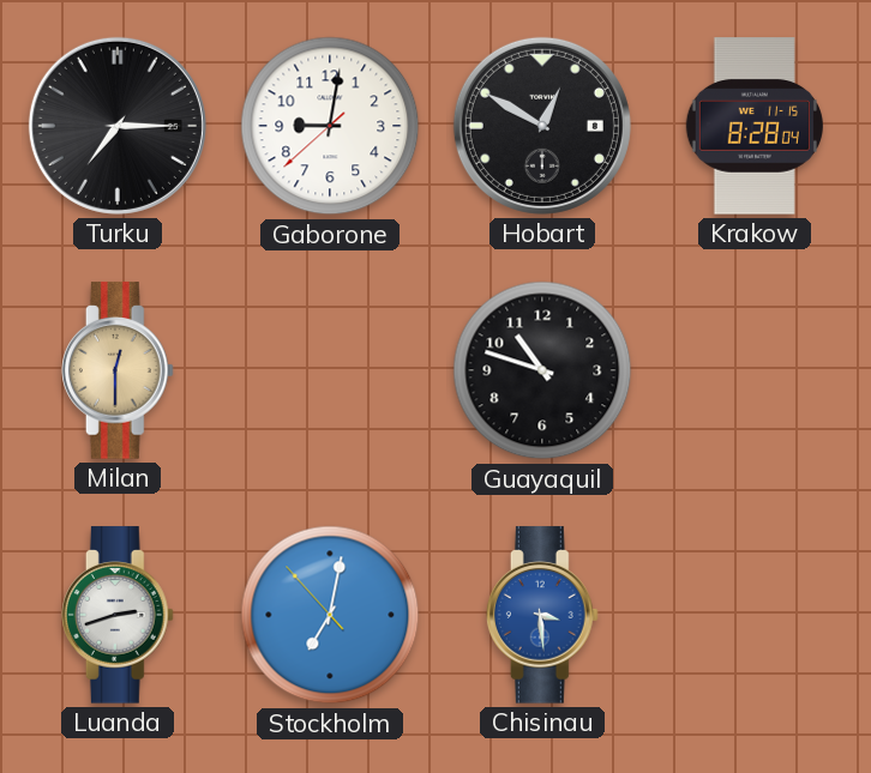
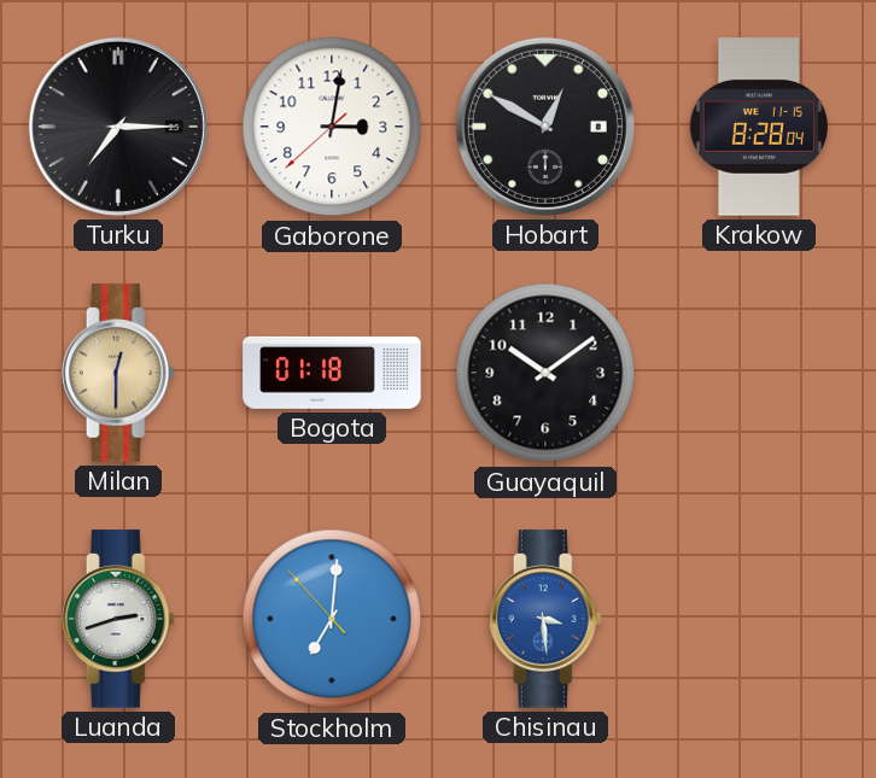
Gaborone: 9:01 -> 3:01 (332, 127)
Bogota: none -> 01:18 (332, 373)
Guayaquil: 10:48 -> 10:09 (545, 373)
Stockholm: 7:01 -> 7:00 (332, 619)
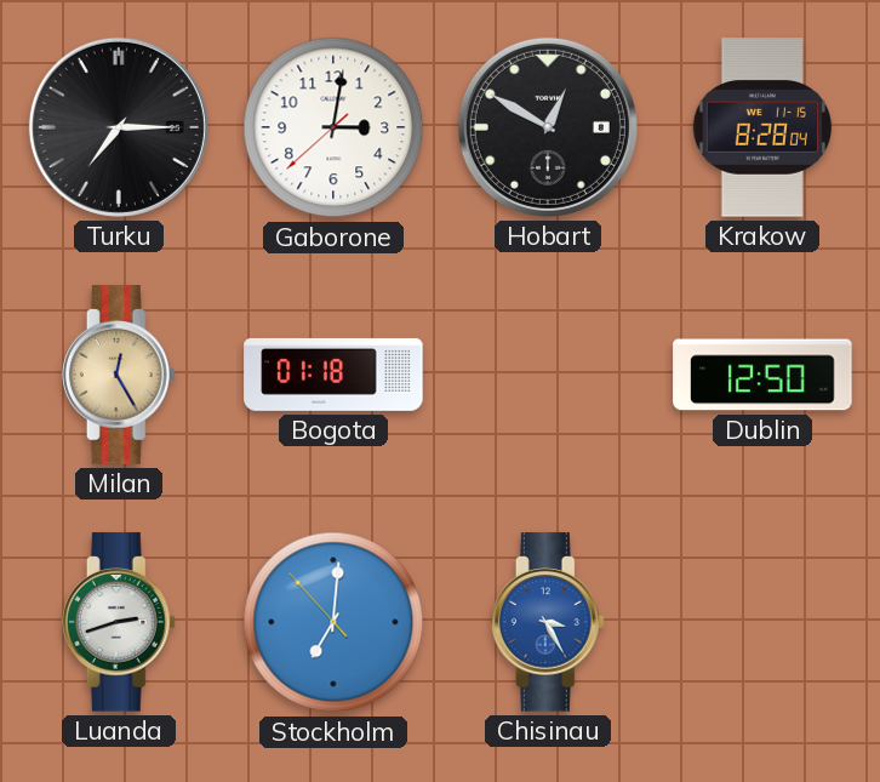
Milan: 12:30 -> 12:25 (119, 375)
Guayaquil: 10:09 -> none (545, 373)
Dublin: none -> 12:50 (762, 375)
Chisinau: 3:29 -> 3:25 (548, 622)
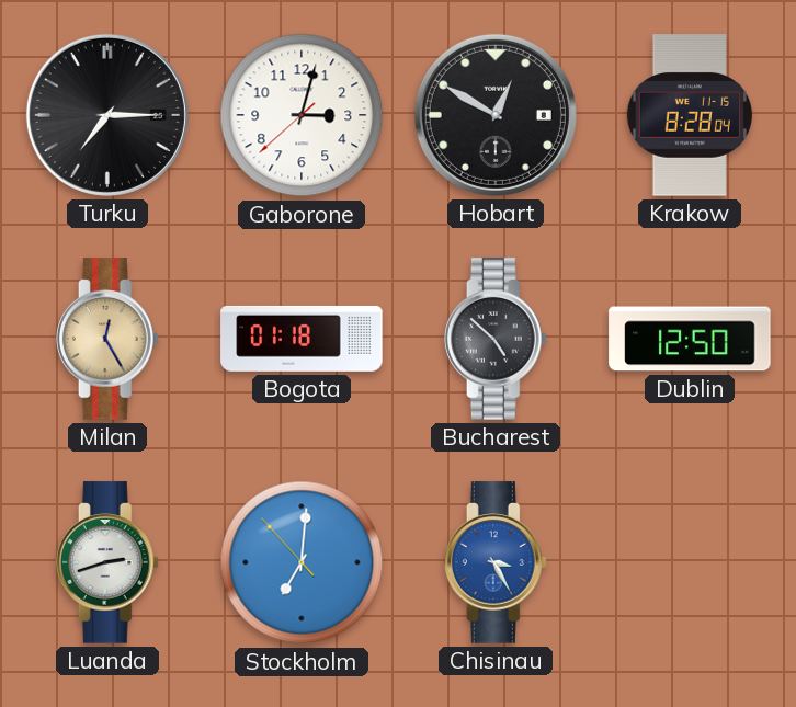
Gaborone: 3:01 -> 3:02 (302, 115)
Bucharest: none -> 4:52 (496, 339)
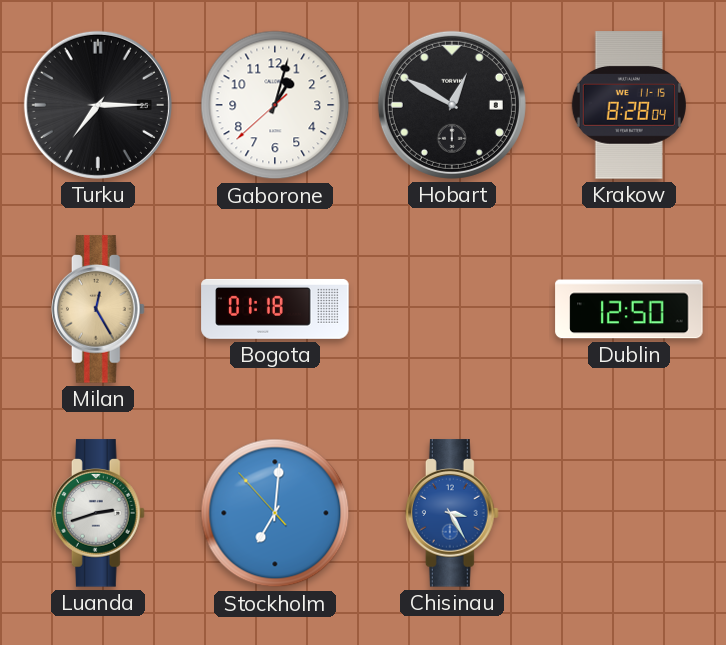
Gaborone: 3:02 -> 1:02 (275, 105)
Bucharest: 4:52 -> none (496, 339)
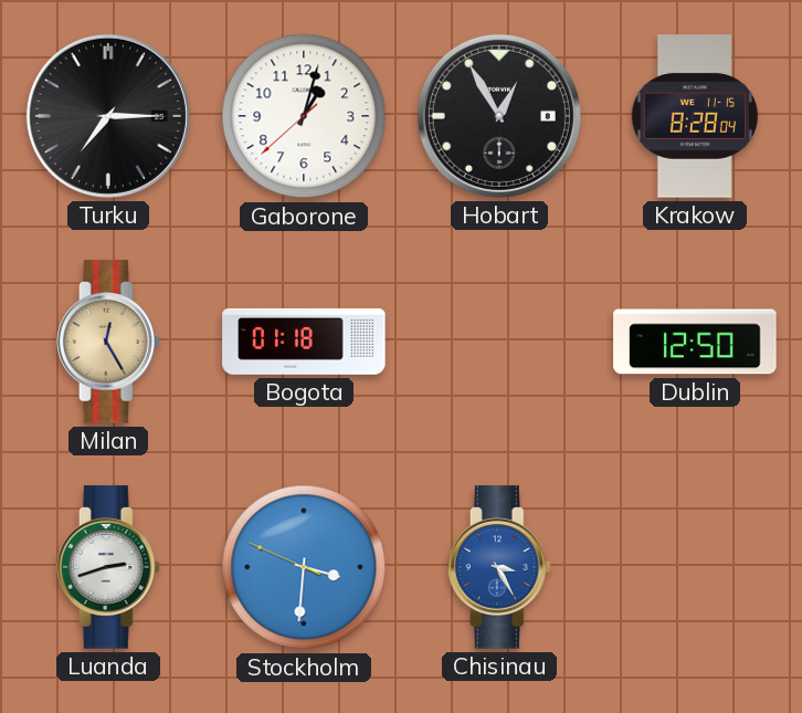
Hobart: 12:50 -> 12:55 (499, 116)
Stockholm: 7:00 -> 3:30 (304, 567)
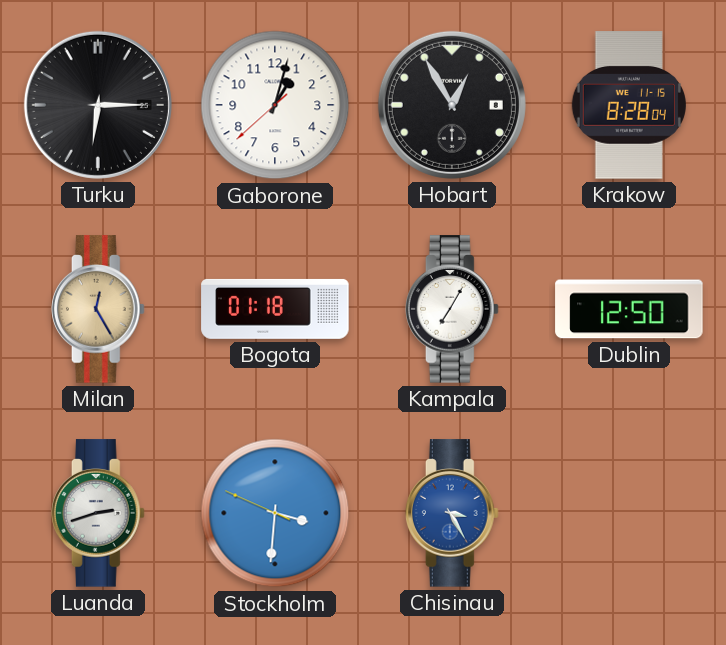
Turku: 7:15 -> 6:15 (98, 105)
Kampala: none -> 7:05 (452, 309)
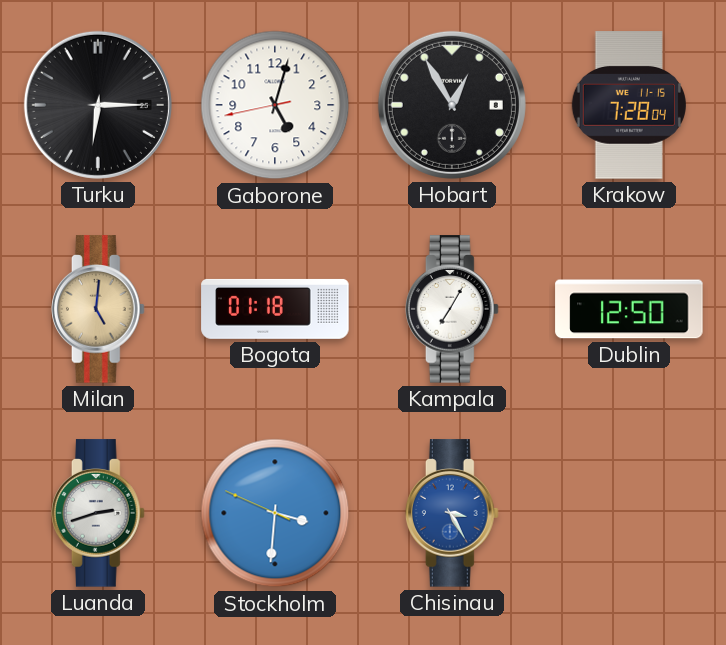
Gaborone: 1:02 -> 5:02 (275, 105)
Krakow: 8:28 -> 7:28 (629, 105)
Milan: 12:25 -> 5:01 (98, 309)
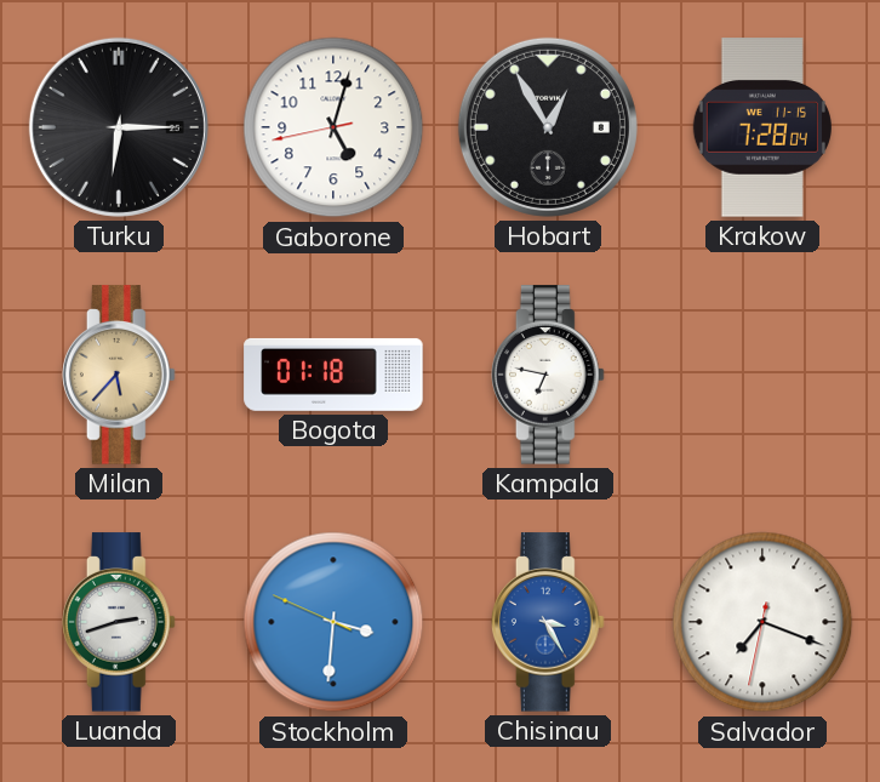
Milan: 5:01 -> 5:37 (119, 375)
Kampala: 7:05 -> 6:47 (548, 375)
Dublin: 12:50 -> none (629, 309)
Salvador: none -> 7:18 (762, 622)
